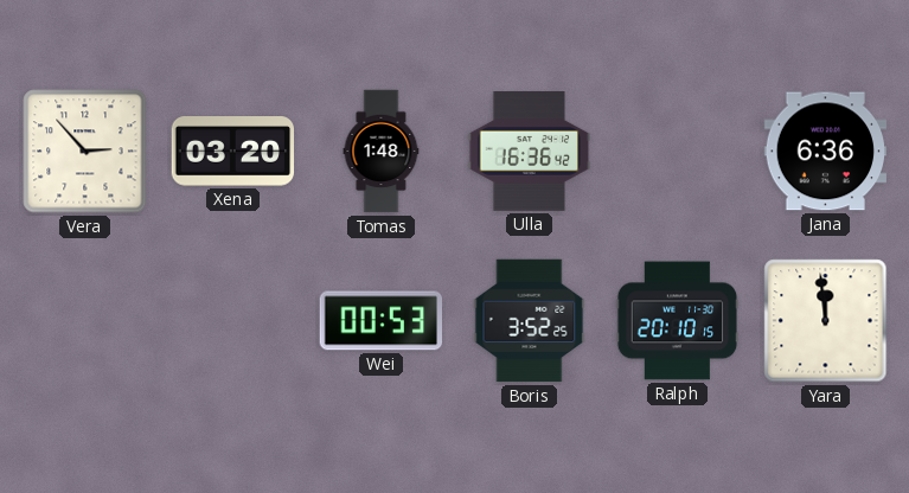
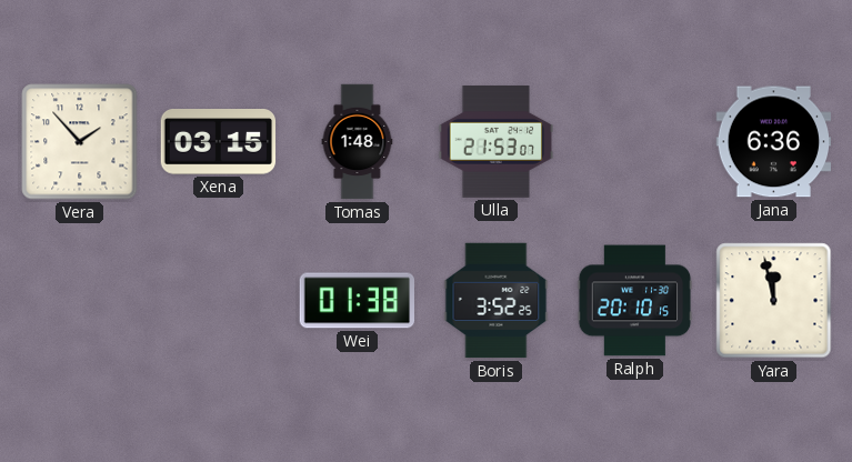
Vera: 2:53 -> 1:53 (80, 142)
Xena: 03:20 -> 03:15 (219, 142)
Ulla: 16:36 -> 21:53 (497, 142)
Wei: 00:53 -> 01:38 (358, 301)
Yara: 11:59 -> 11:58 (774, 301)
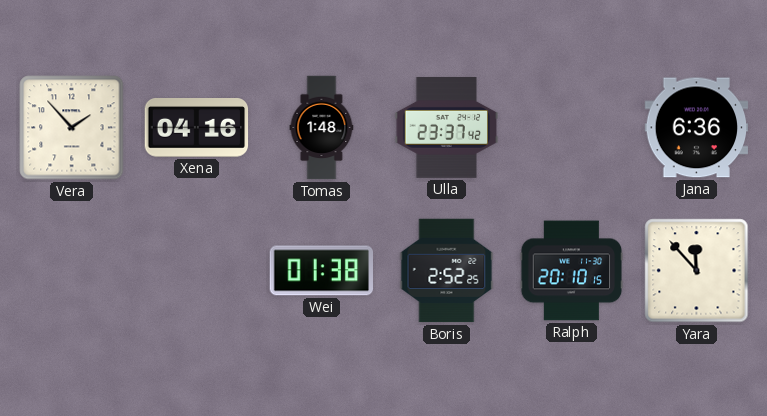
Xena: 03:15 -> 04:16 (197, 128)
Ulla: 21:53 -> 23:37 (447, 128)
Boris: 3:52 -> 2:52 (447, 271)
Yara: 11:58 -> 11:53 (697, 271)
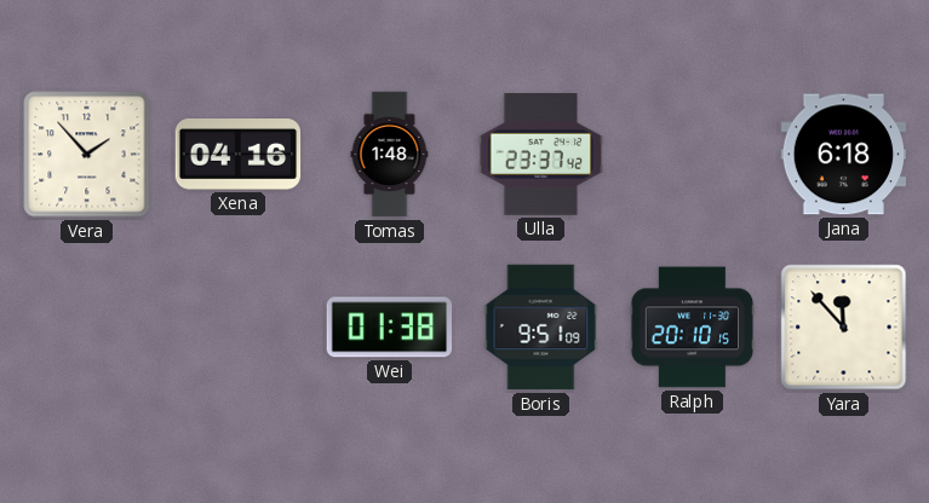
Jana: 6:36 -> 6:18 (844, 155)
Boris: 2:52 -> 9:51 (541, 328)
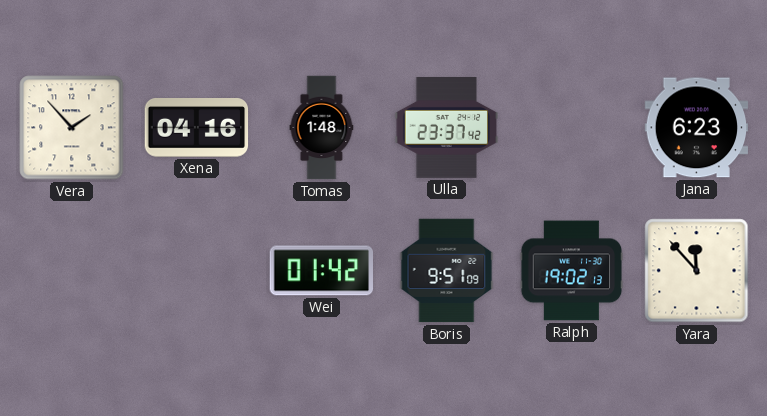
Jana: 6:18 -> 6:23 (697, 128)
Wei: 01:38 -> 01:42 (322, 271)
Ralph: 20:10 -> 19:02 (572, 271)
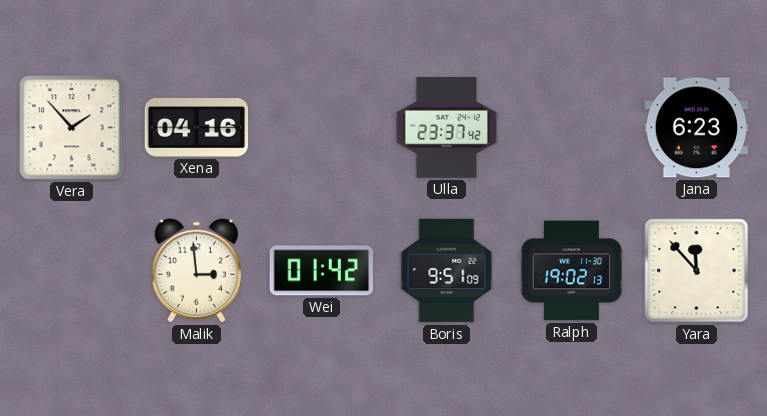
Tomas: 1:48 -> none (322, 128)
Malik: none -> 2:59 (196, 271)
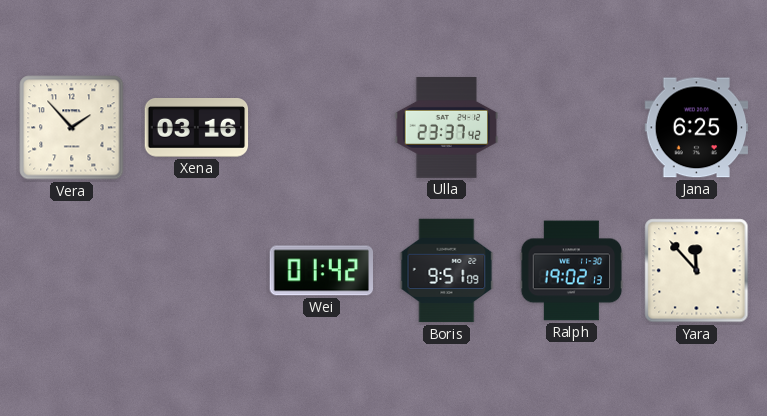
Xena: 04:16 -> 03:16 (197, 128)
Jana: 6:23 -> 6:25 (697, 128)
Malik: 2:59 -> none (196, 271)
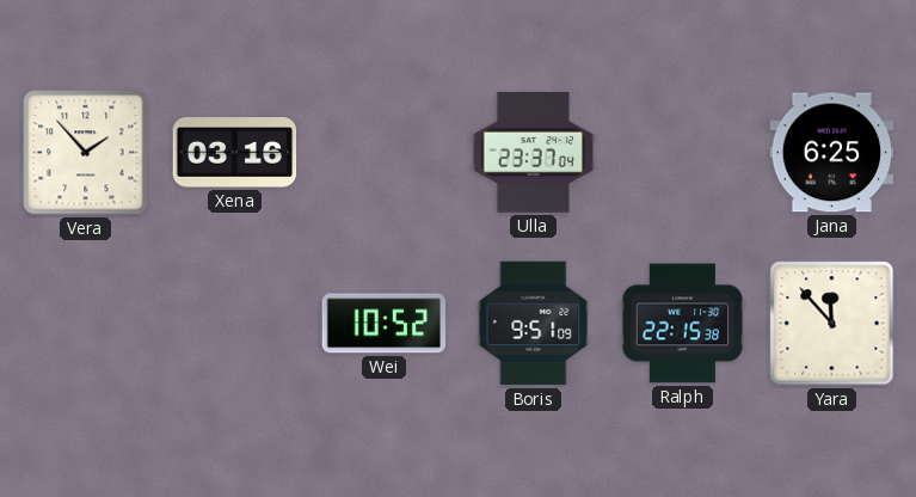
Ulla: 23:37:42 -> 23:37:04 (534, 153)
Wei: 01:42 -> 10:52 (385, 324)
Ralph: 19:02 -> 22:15 (683, 324)
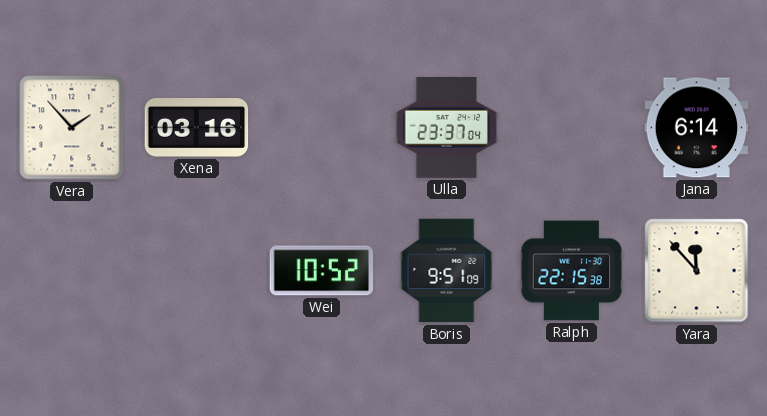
Jana: 6:25 -> 6:14 (697, 128)
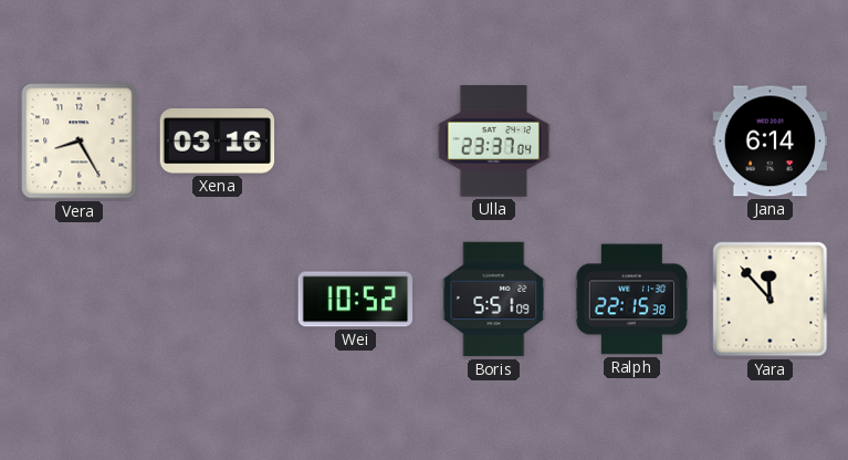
Vera: 1:53 -> 8:25 (80, 142)
Boris: 9:51 -> 5:51 (494, 300)
